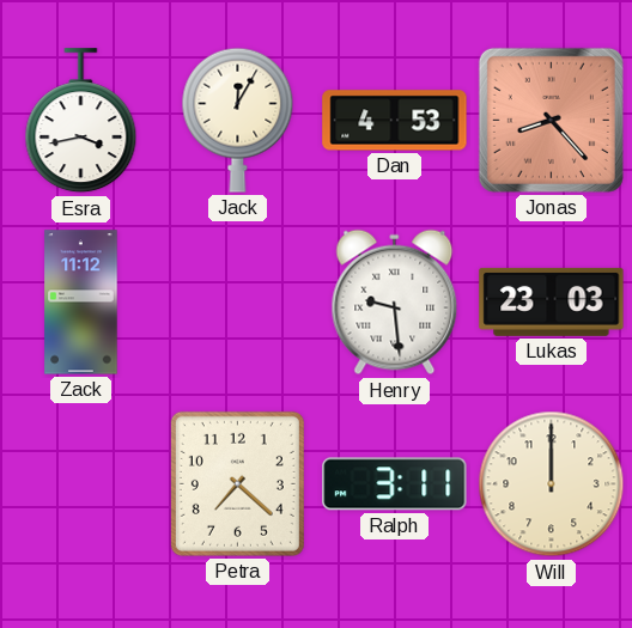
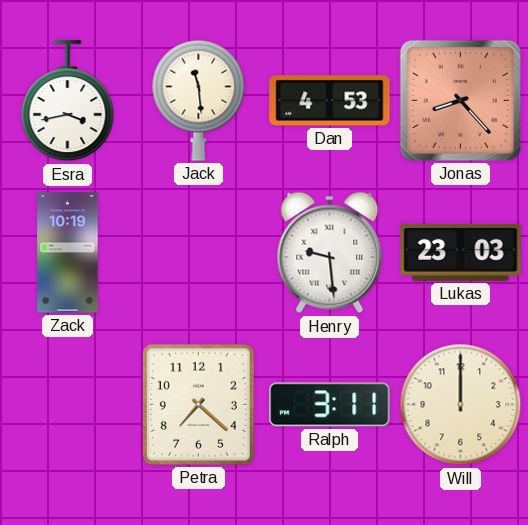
Jack: 12:05 -> 11:29 (199, 100)
Zack: 11:12 -> 10:19 (68, 253)
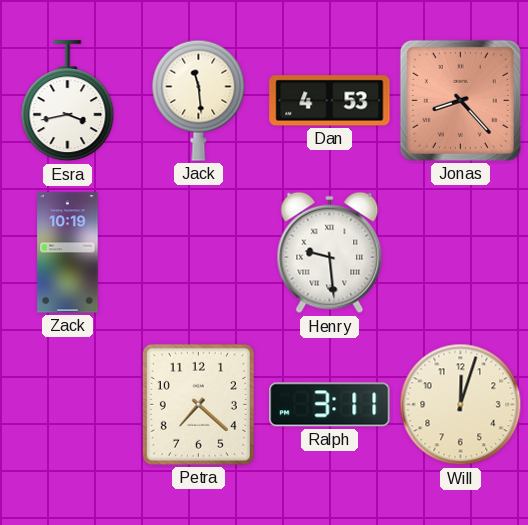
Lukas: 23:03 -> none (461, 252)
Will: 12:00 -> 12:03 (461, 405)
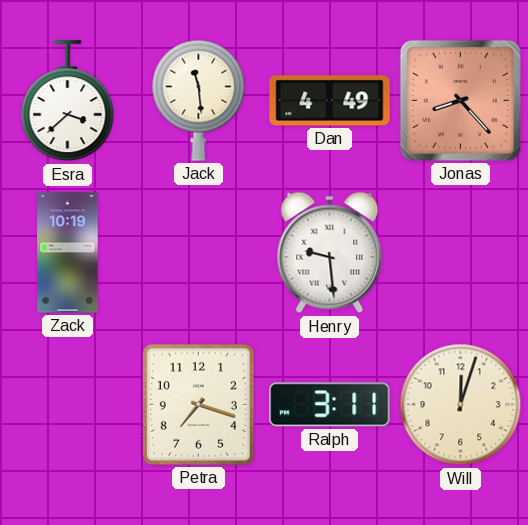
Esra: 3:43 -> 3:38 (68, 101)
Dan: 4:53 -> 4:49 (330, 101)
Petra: 7:22 -> 7:18 (198, 404)
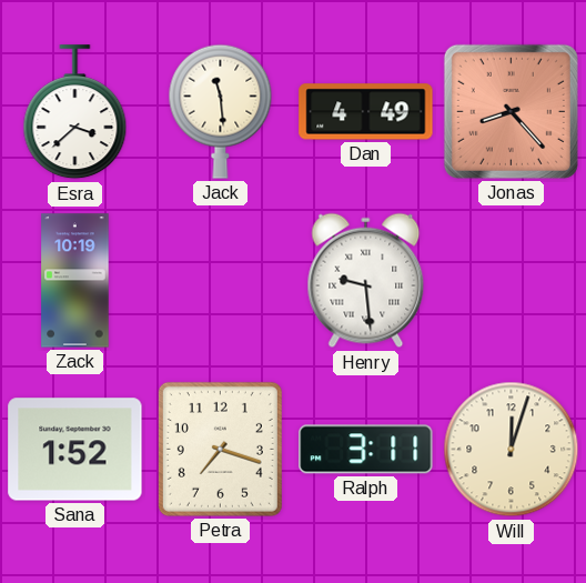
Sana: none -> 1:52 (75, 450)
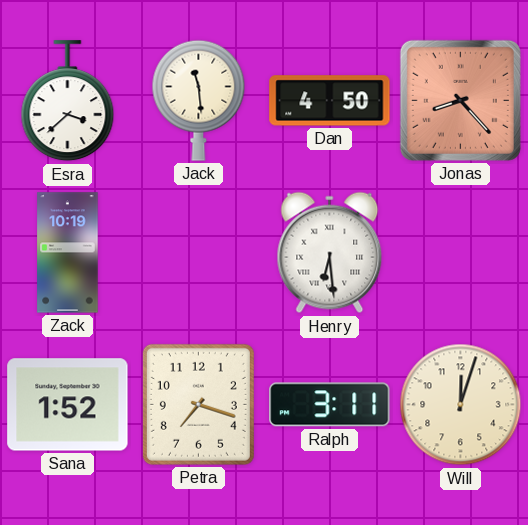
Dan: 4:49 -> 4:50 (330, 101)
Henry: 9:29 -> 6:29 (330, 253)
